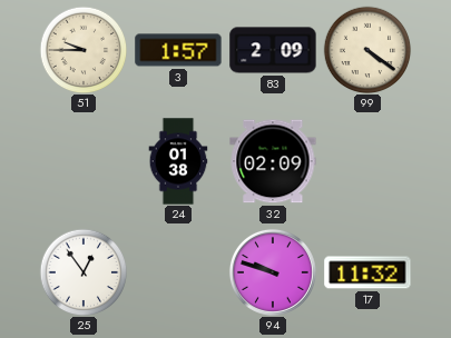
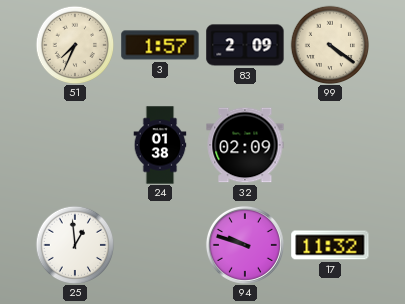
51: 9:45 -> 7:34 (75, 45)
25: 12:54 -> 12:59 (75, 245)
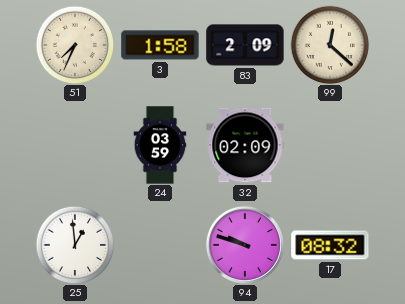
3: 1:57 -> 1:58 (160, 45)
99: 4:21 -> 12:22 (330, 45)
24: 01:38 -> 03:59 (160, 145)
17: 11:32 -> 08:32 (330, 245)
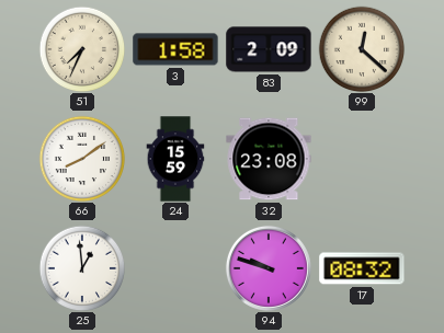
66: none -> 8:09 (82, 159)
24: 03:59 -> 15:59 (175, 159)
32: 02:09 -> 23:08 (269, 159)
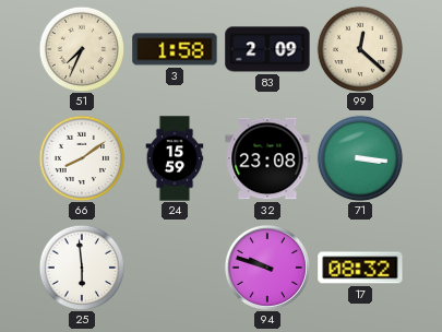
71: none -> 3:16 (360, 158)
25: 12:59 -> 5:59 (82, 268)
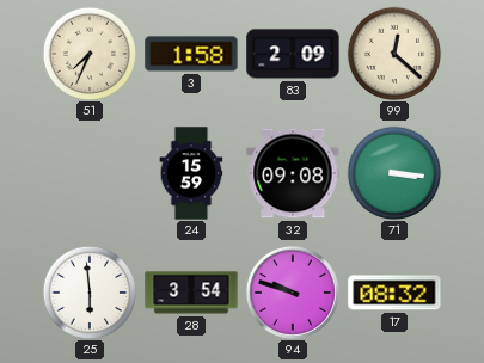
66: 8:09 -> none (82, 158)
32: 23:08 -> 09:08 (293, 173)
28: none -> 3:54 (191, 293)
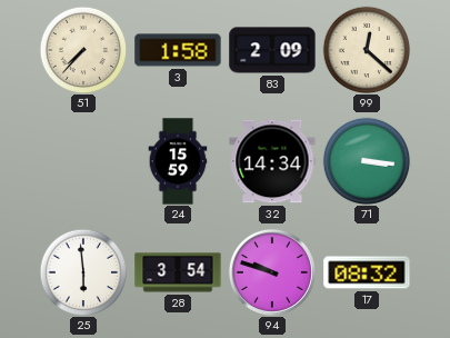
51: 7:34 -> 7:37 (83, 50)
32: 09:08 -> 14:34 (272, 161)
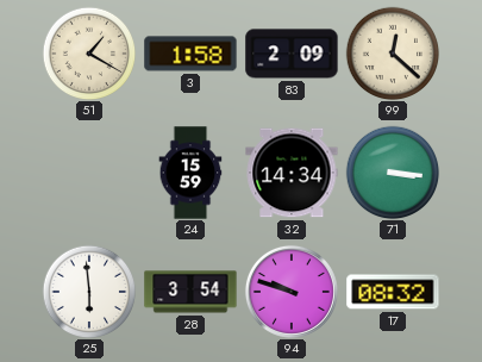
51: 7:37 -> 1:20 (89, 54)
